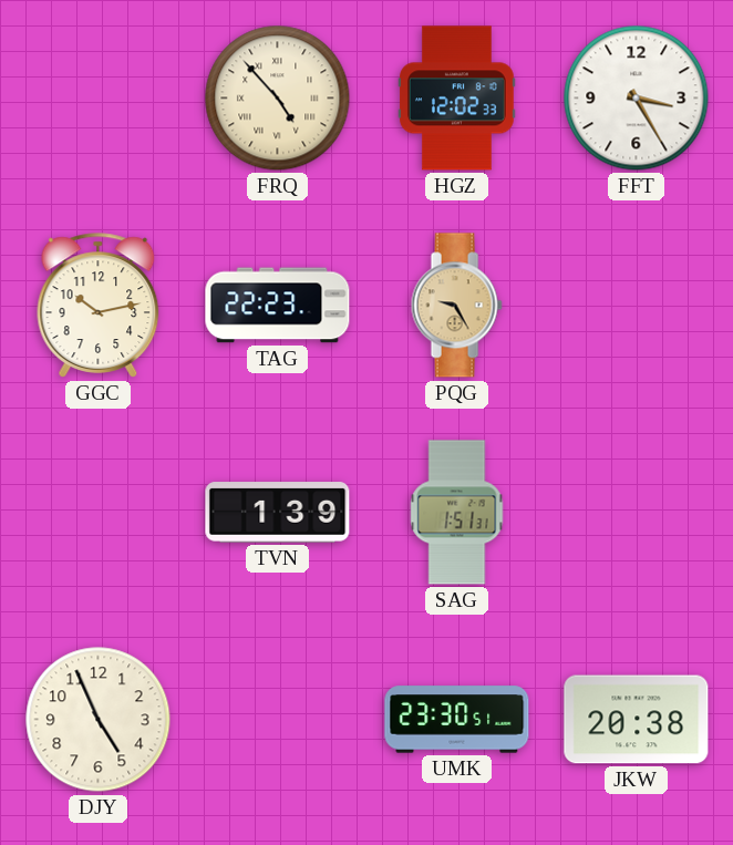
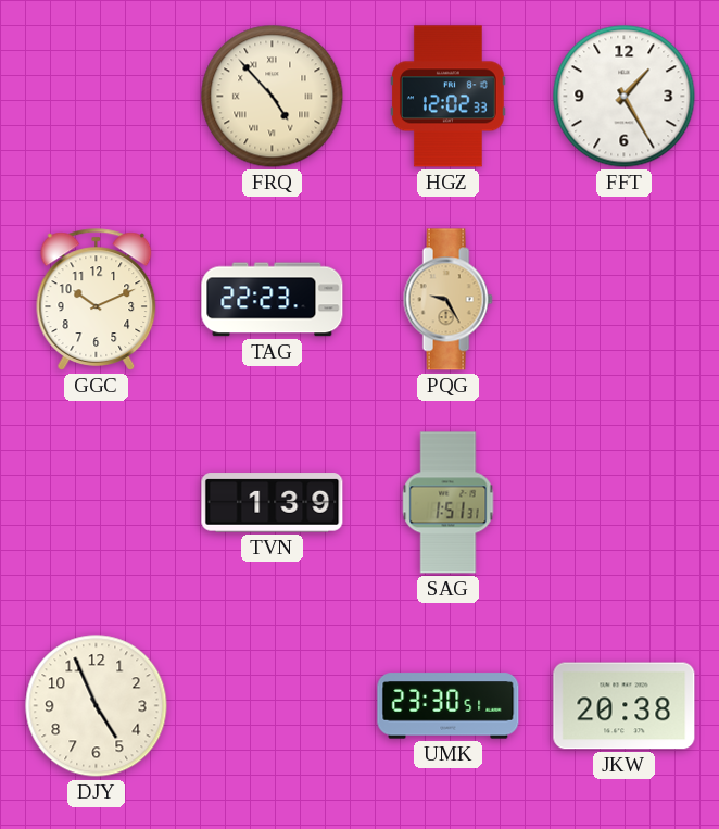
FFT: 3:25 -> 1:25 (625, 97)
GGC: 10:13 -> 10:11 (97, 300)
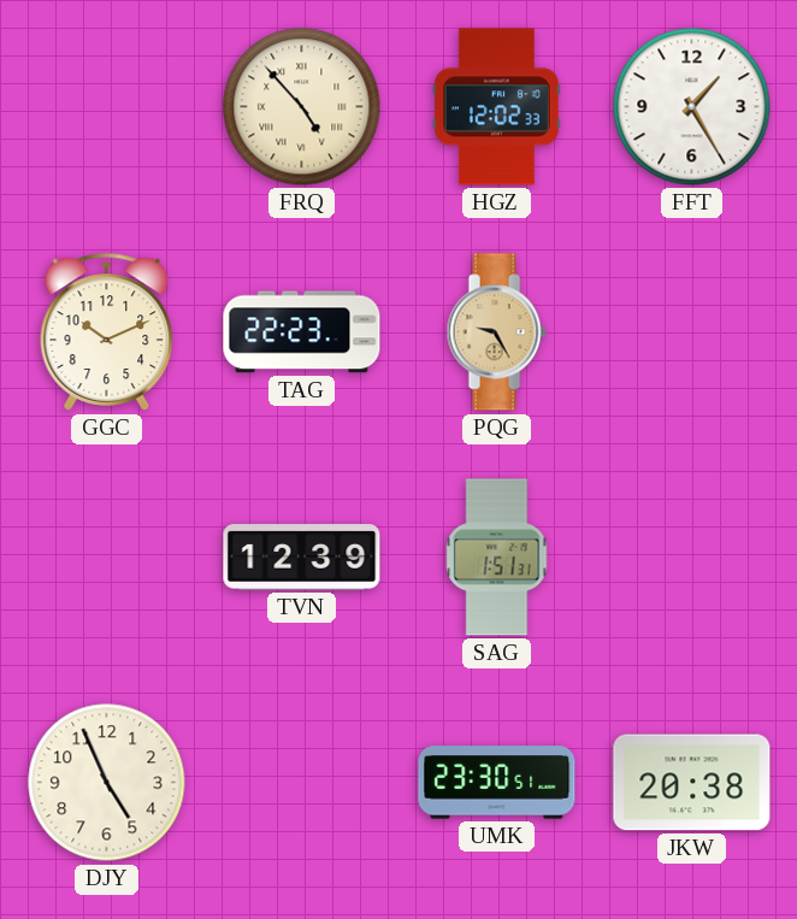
TVN: 1:39 -> 12:39 (302, 558)
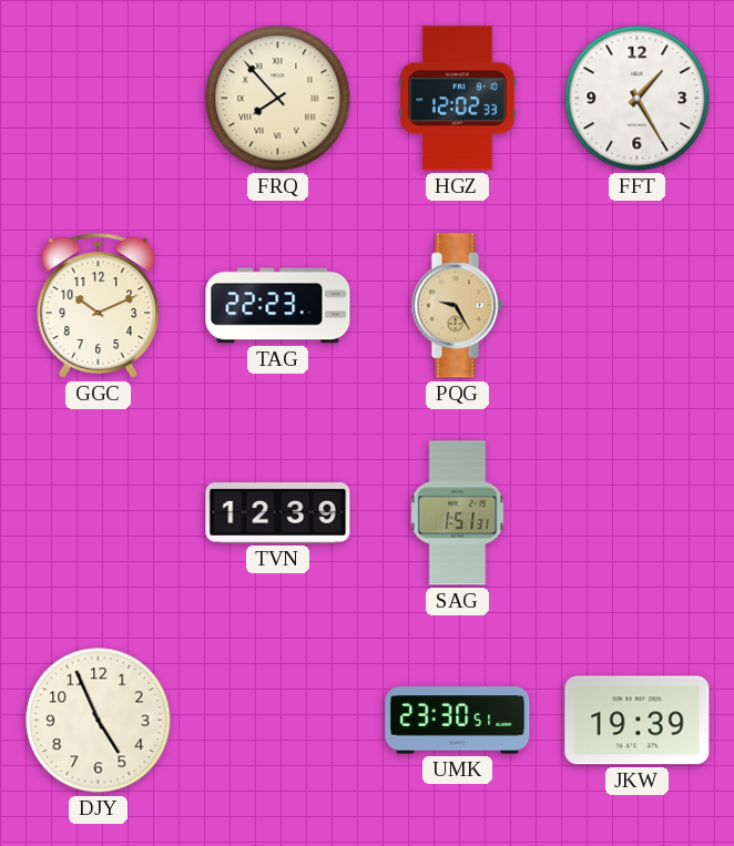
FRQ: 4:53 -> 7:53 (278, 99)
JKW: 20:38 -> 19:39 (638, 721)
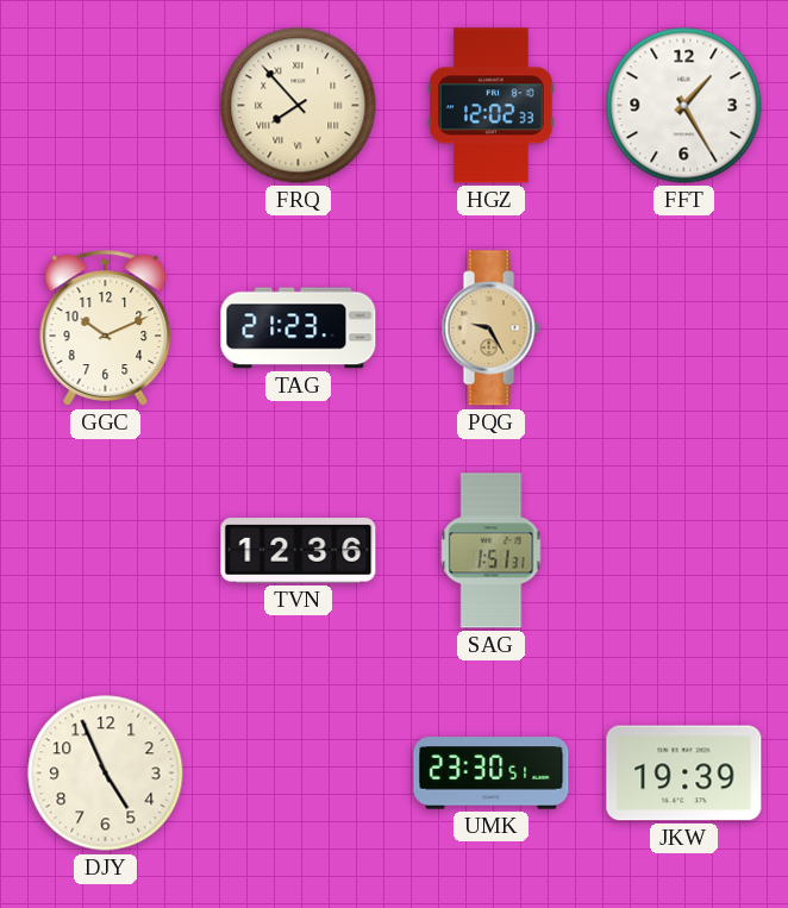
TAG: 22:23 -> 21:23 (299, 328)
TVN: 12:39 -> 12:36 (299, 551)
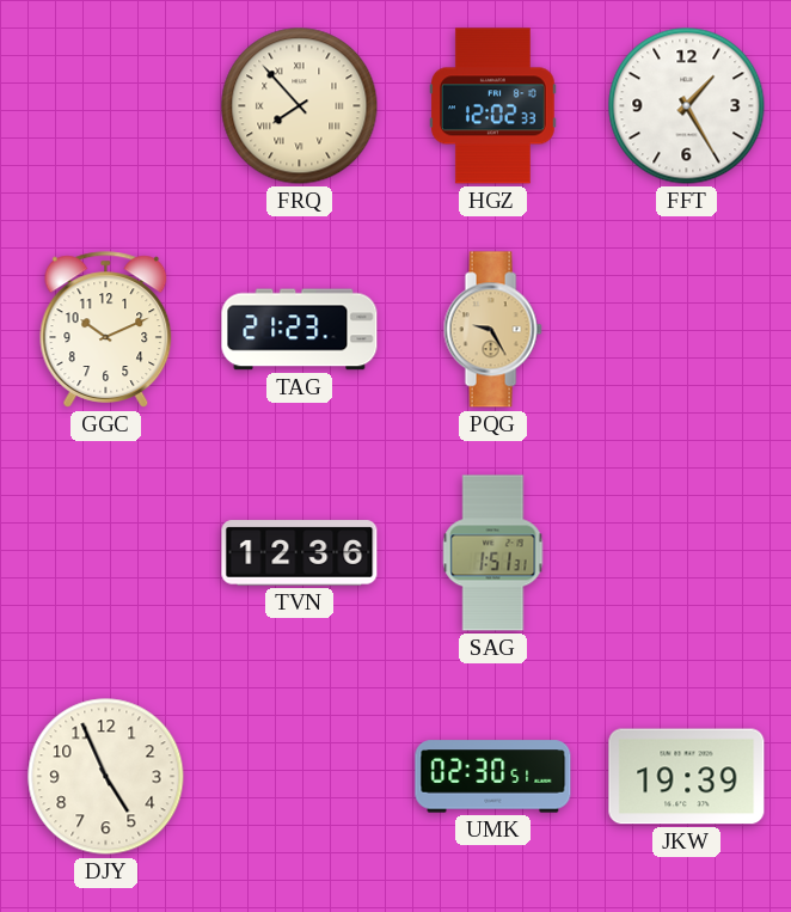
UMK: 23:30 -> 02:30 (493, 777)
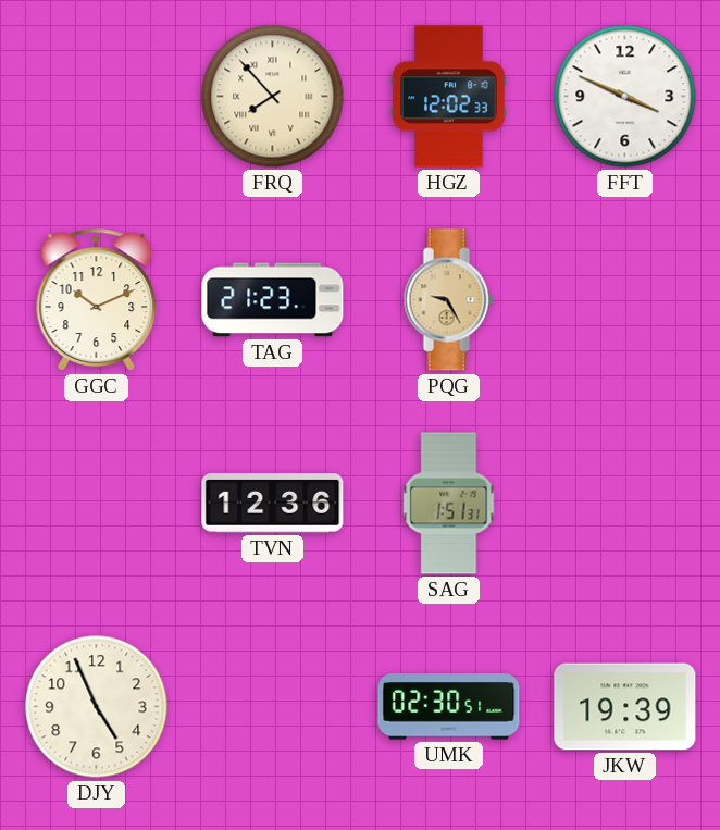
FFT: 1:25 -> 3:49 (625, 97)
